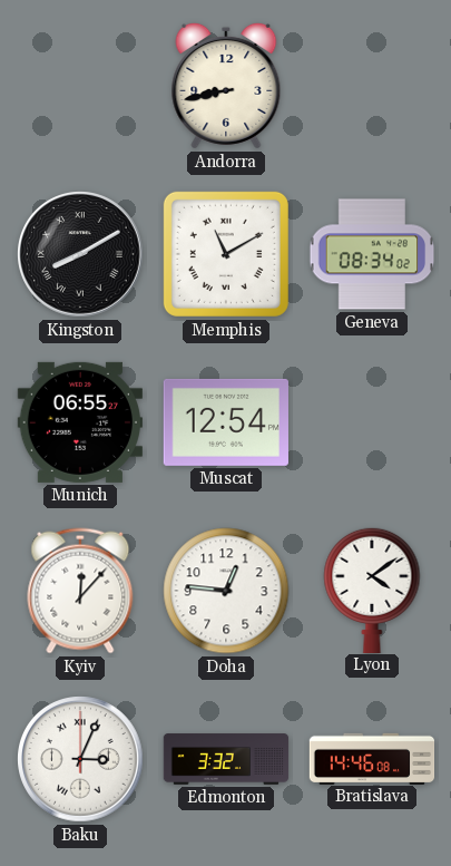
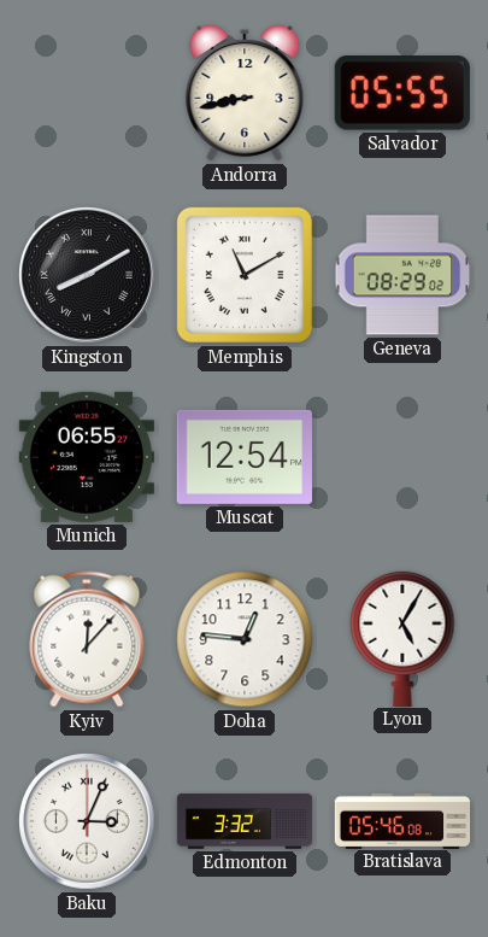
Salvador: none -> 05:55 (402, 94)
Geneva: 08:34 -> 08:29 (402, 275)
Lyon: 4:09 -> 5:05 (402, 638)
Bratislava: 14:46 -> 05:46 (402, 820)
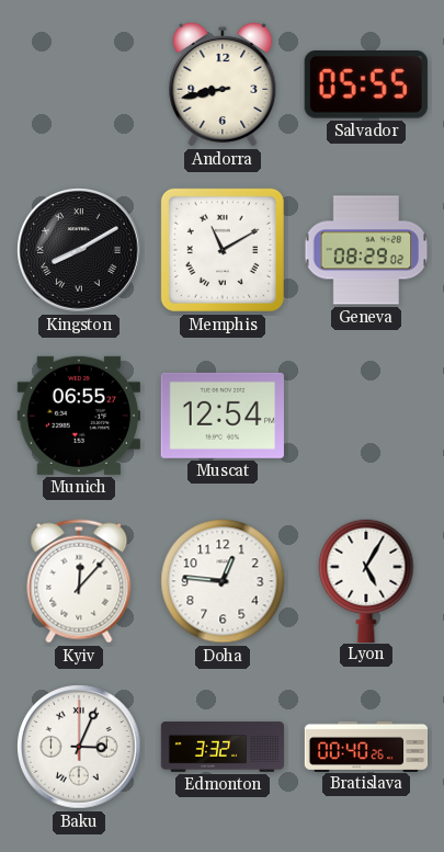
Bratislava: 05:46 -> 00:40 (366, 746)
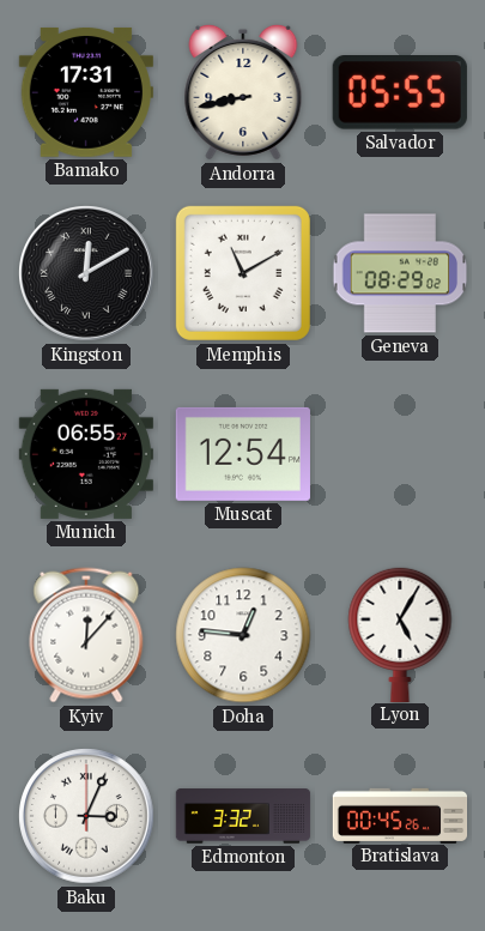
Bamako: none -> 17:31 (86, 92)
Kingston: 8:10 -> 12:10 (87, 274)
Bratislava: 00:40 -> 00:45 (400, 815)
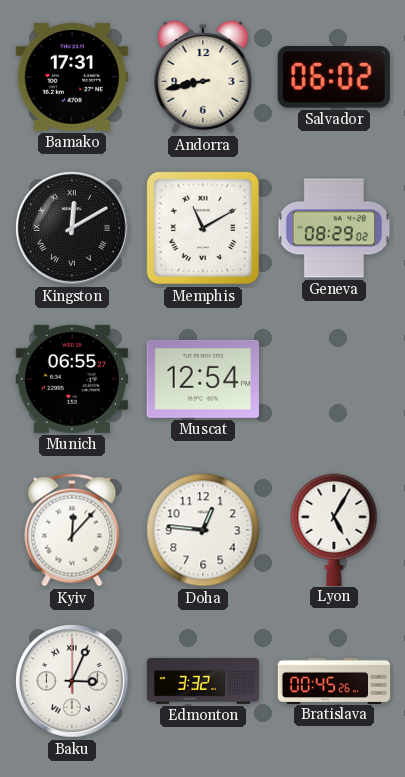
Salvador: 05:55 -> 06:02 (334, 78)
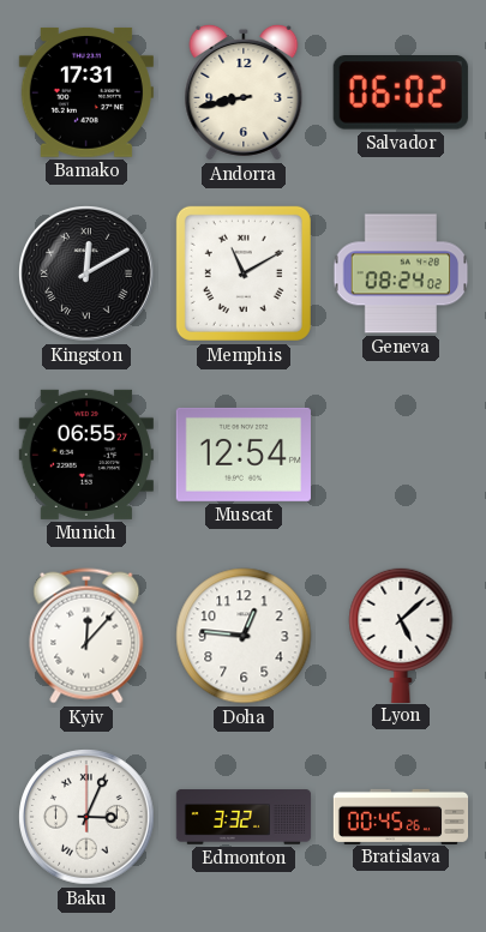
Geneva: 08:29 -> 08:24 (401, 273)
Lyon: 5:05 -> 5:08 (401, 635)
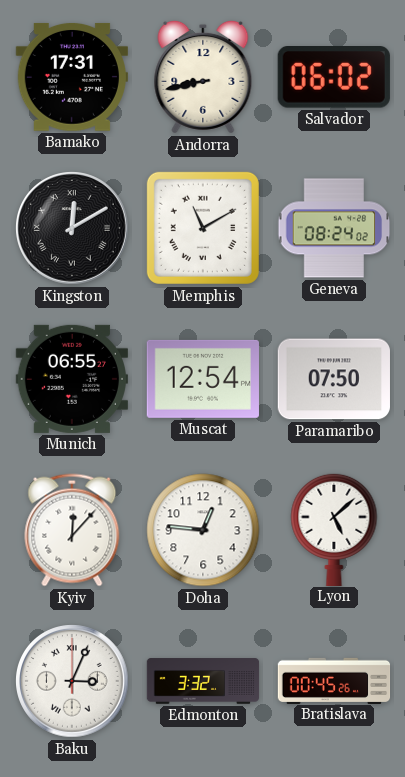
Paramaribo: none -> 07:50 (334, 379)
